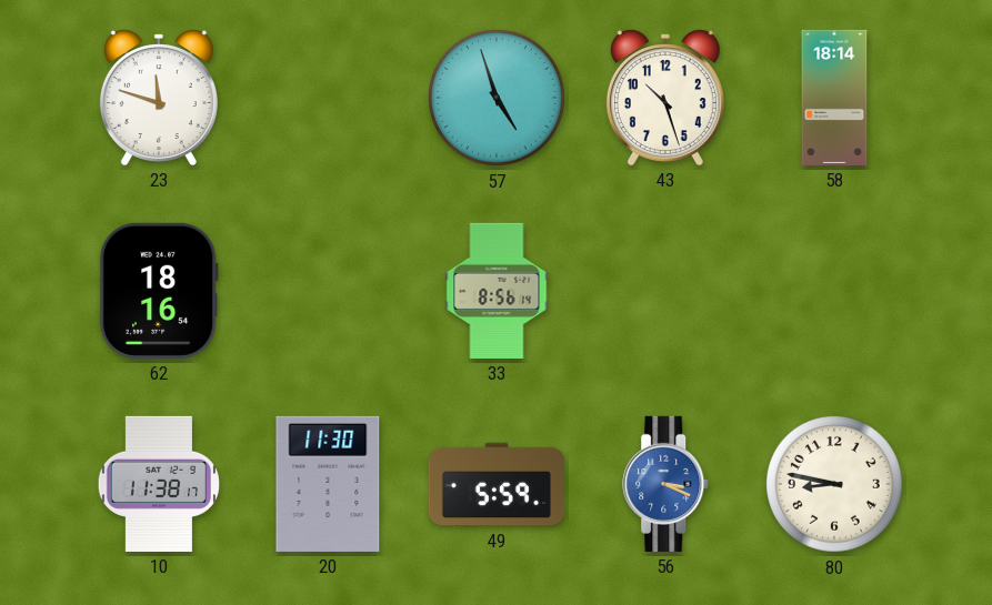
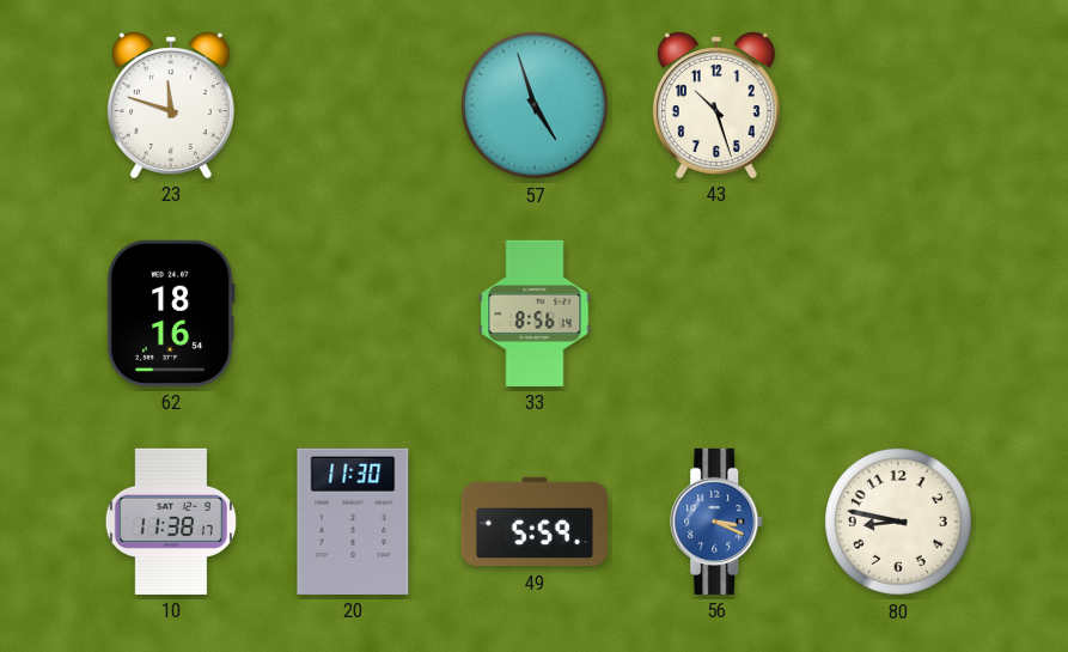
58: 18:14 -> none (834, 98)
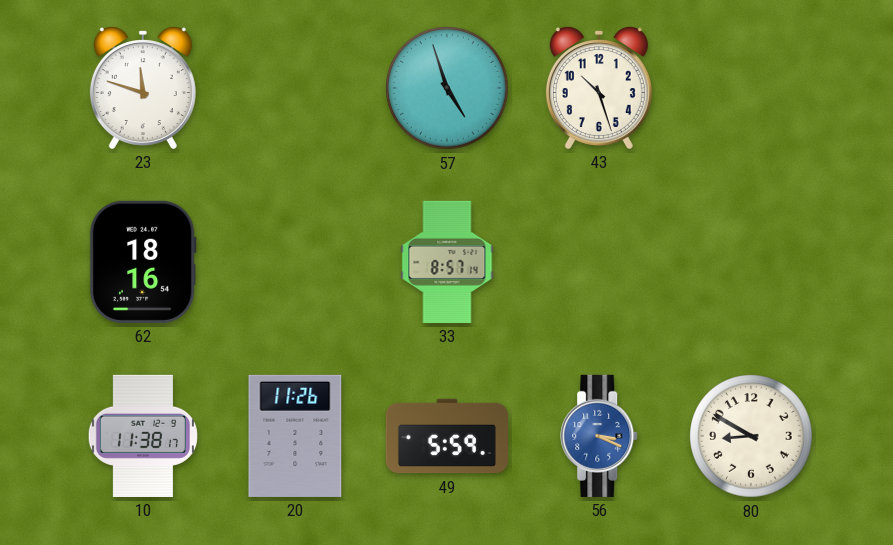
33: 8:56 -> 8:57 (447, 262)
20: 11:30 -> 11:26 (295, 436)
80: 8:47 -> 8:50 (752, 437)
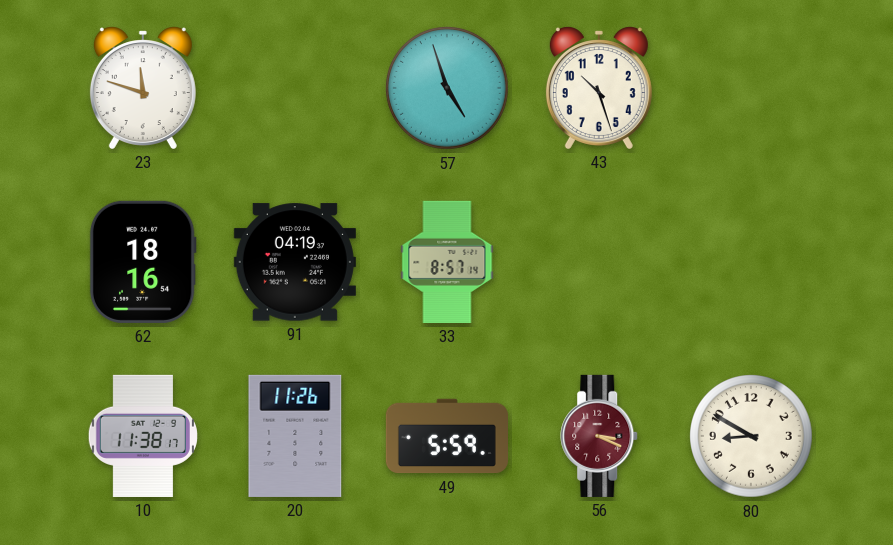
91: none -> 04:19 (295, 262)
56 dial: blue -> burgundy (600, 436)
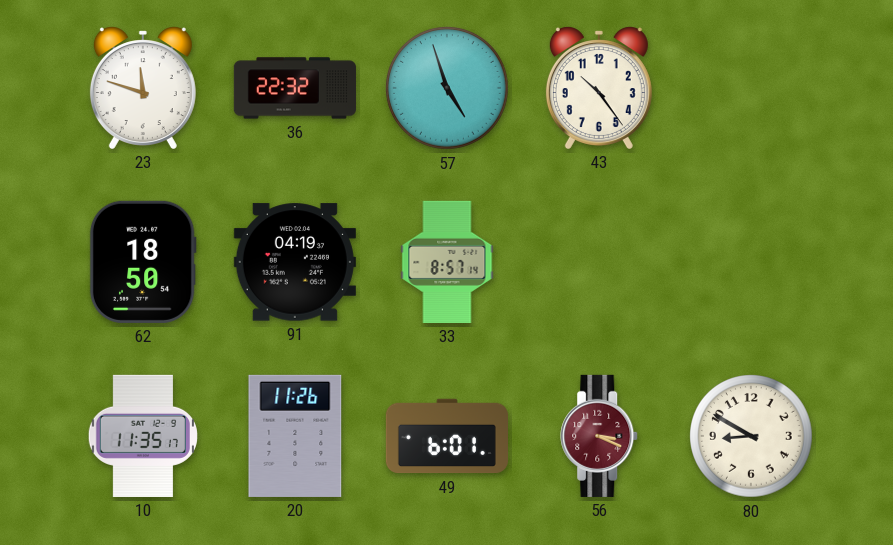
36: none -> 22:32 (295, 88)
43: 10:27 -> 10:24 (599, 88)
62: 18:16 -> 18:50 (143, 262)
10: 11:38 -> 11:35 (143, 436)
49: 5:59 -> 6:01 (447, 436)
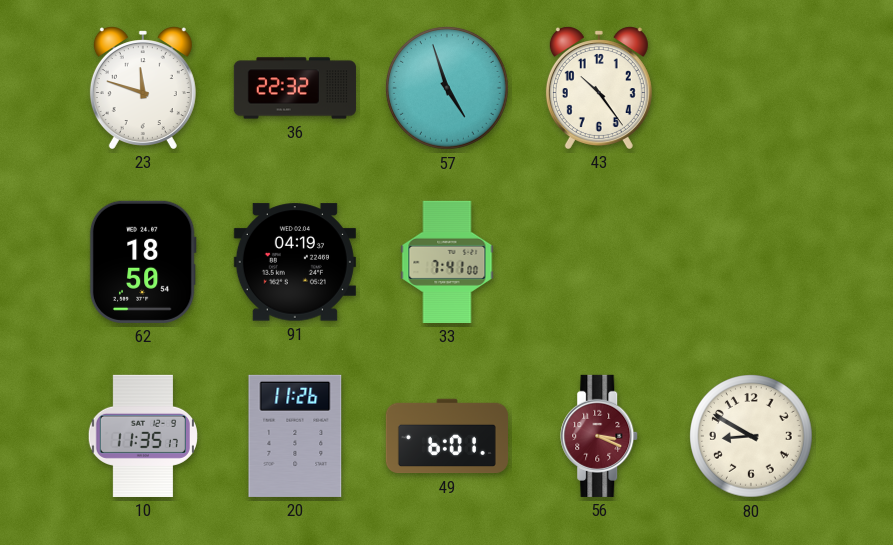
33: 8:57 -> 7:41 (447, 262)
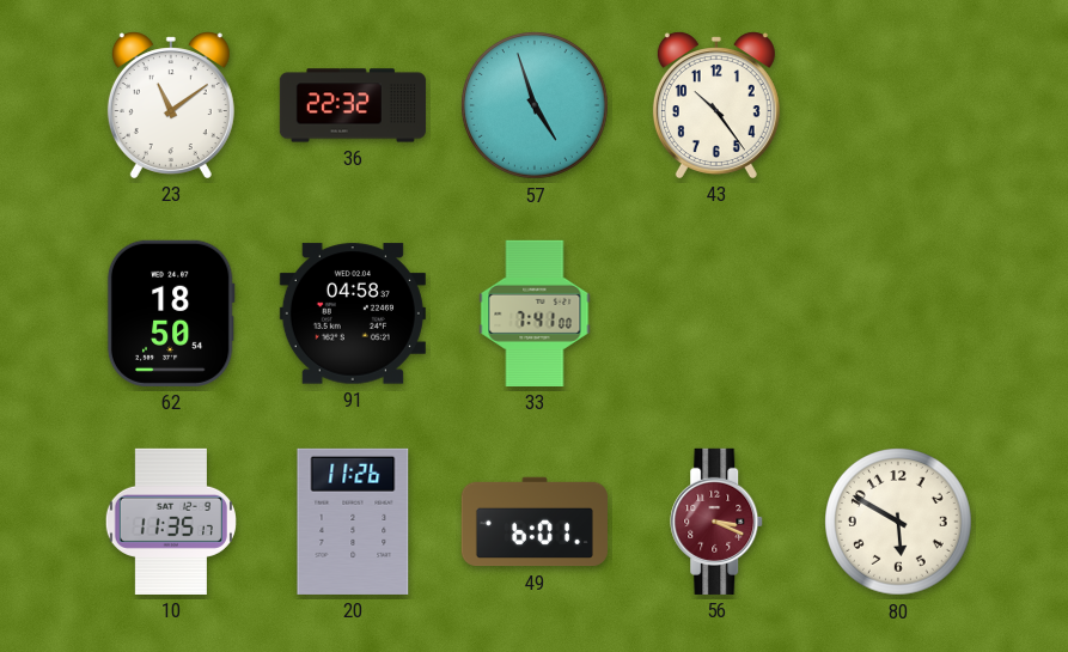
23: 11:48 -> 11:09 (171, 105)
91: 04:19 -> 04:58 (353, 313)
80: 8:50 -> 5:50 (899, 523)
